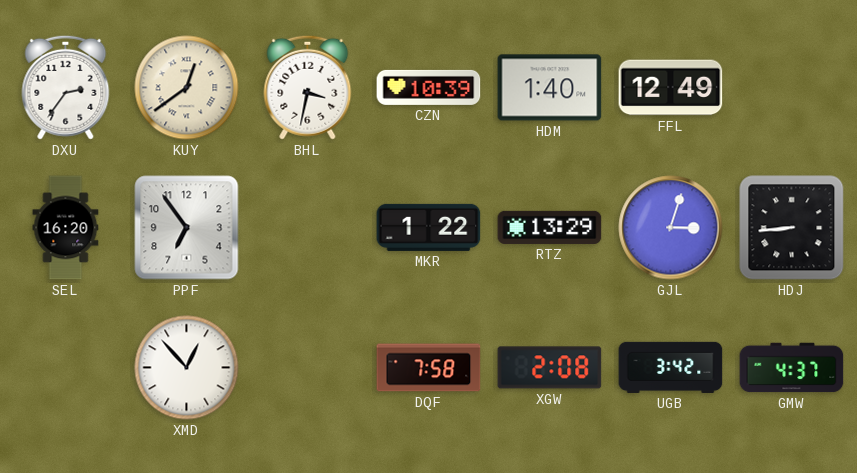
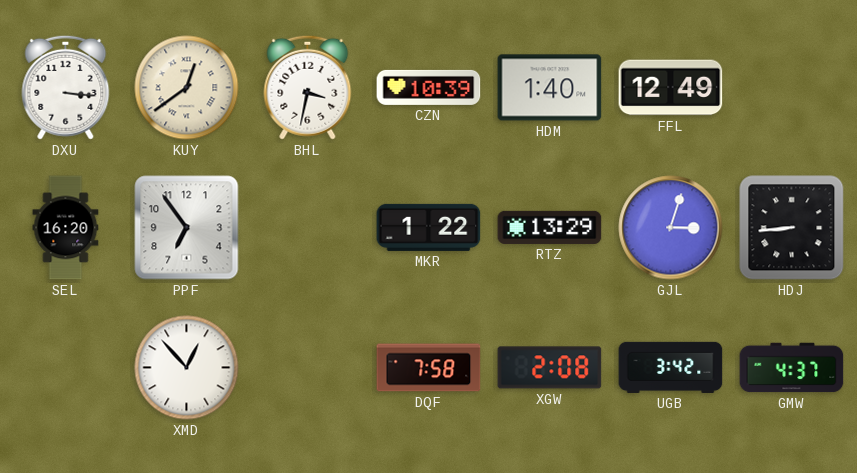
DXU: 2:36 -> 3:16 (66, 87)
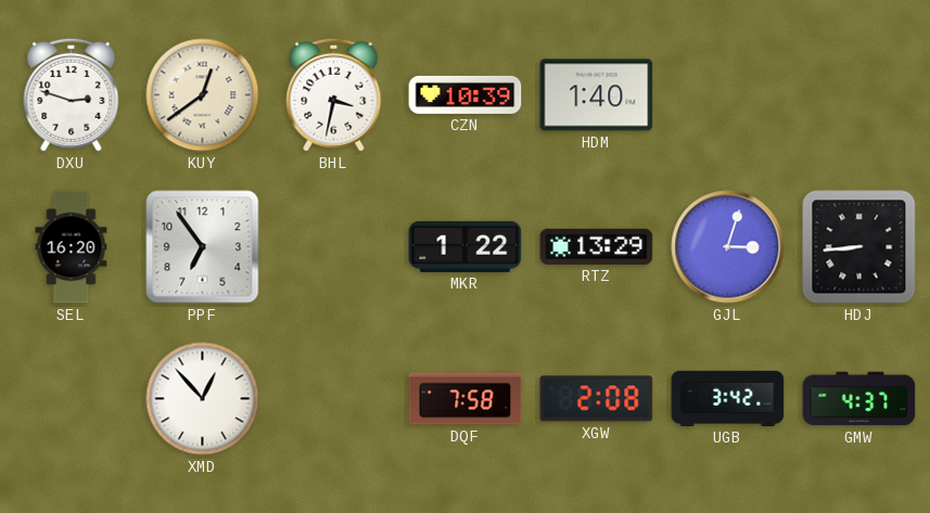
DXU: 3:16 -> 2:48 (72, 94)
FFL: 12:49 -> none (671, 88)
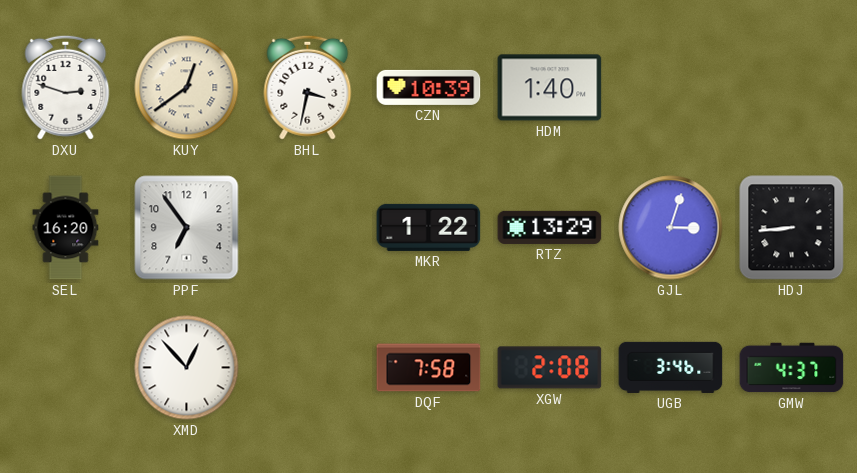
UGB: 3:42 -> 3:46 (671, 367)
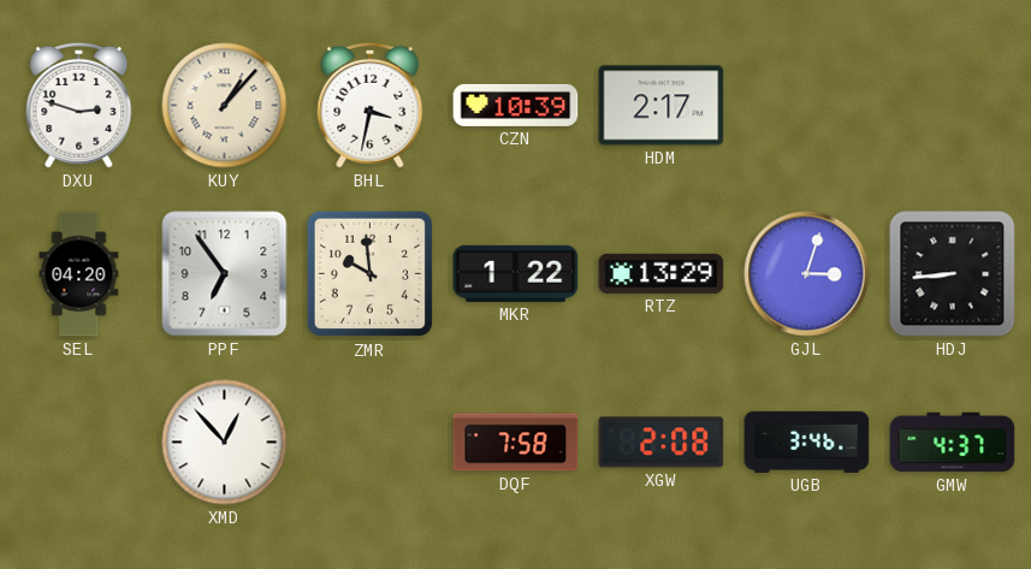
KUY: 12:39 -> 1:07 (225, 106)
HDM: 1:40 -> 2:17 (662, 106)
SEL: 16:20 -> 04:20 (79, 274)
ZMR: none -> 9:59 (371, 274)
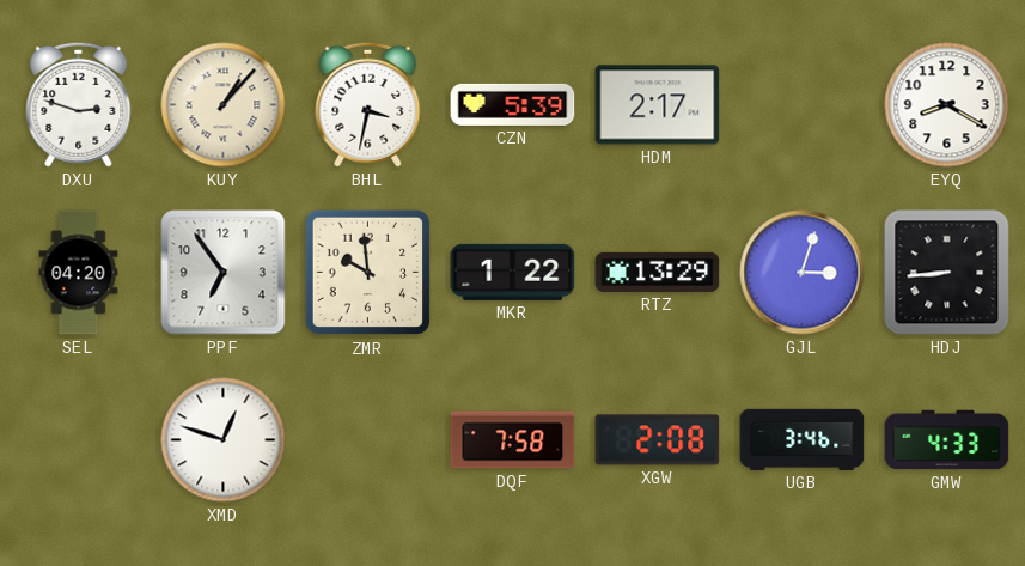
CZN: 10:39 -> 5:39 (513, 104)
EYQ: none -> 8:20 (947, 105)
XMD: 12:53 -> 12:48 (224, 440)
GMW: 4:37 -> 4:33 (947, 440)
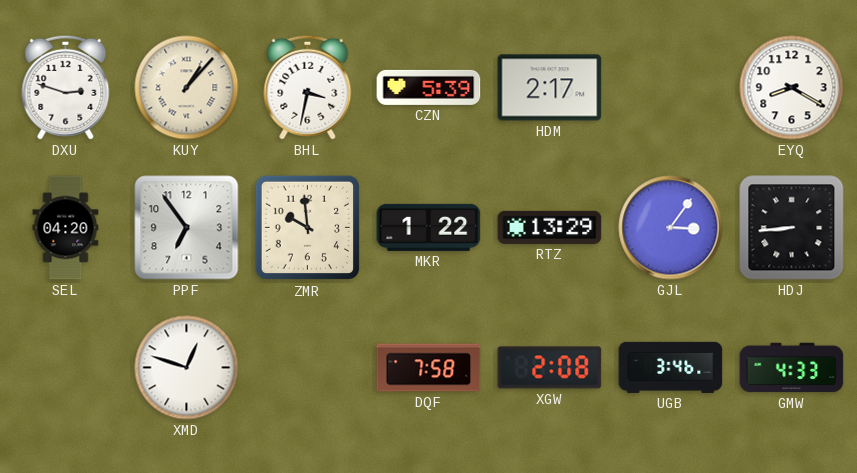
GJL: 3:03 -> 3:06 (671, 228)
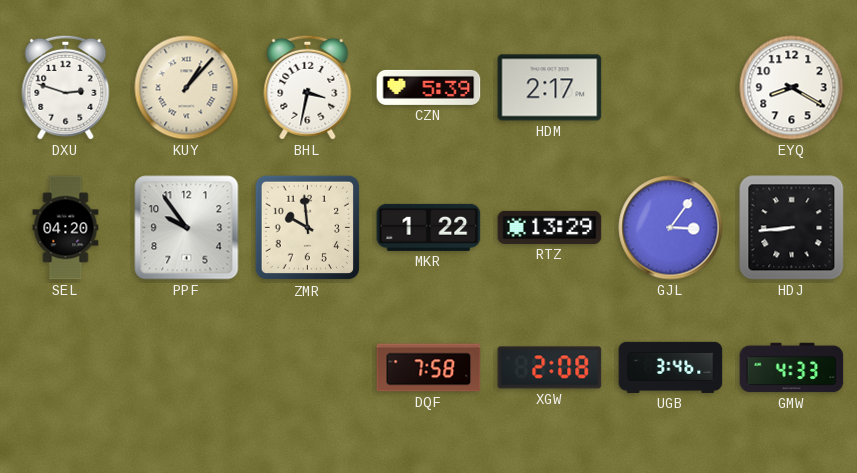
PPF: 6:54 -> 9:54 (187, 228)
XMD: 12:48 -> none (187, 368)
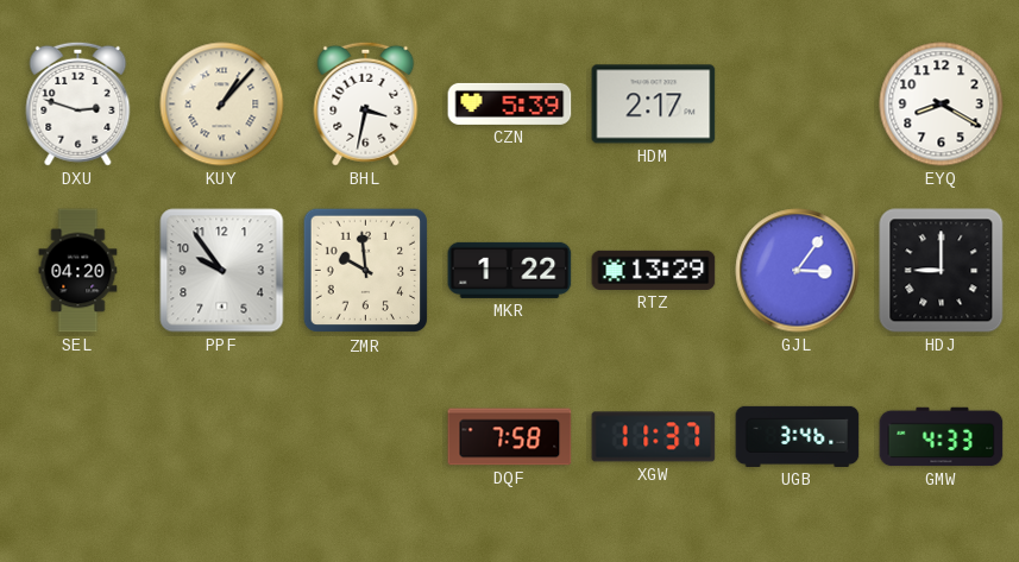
HDJ: 8:44 -> 9:00 (942, 271)
XGW: 2:08 -> 11:37 (654, 437)
